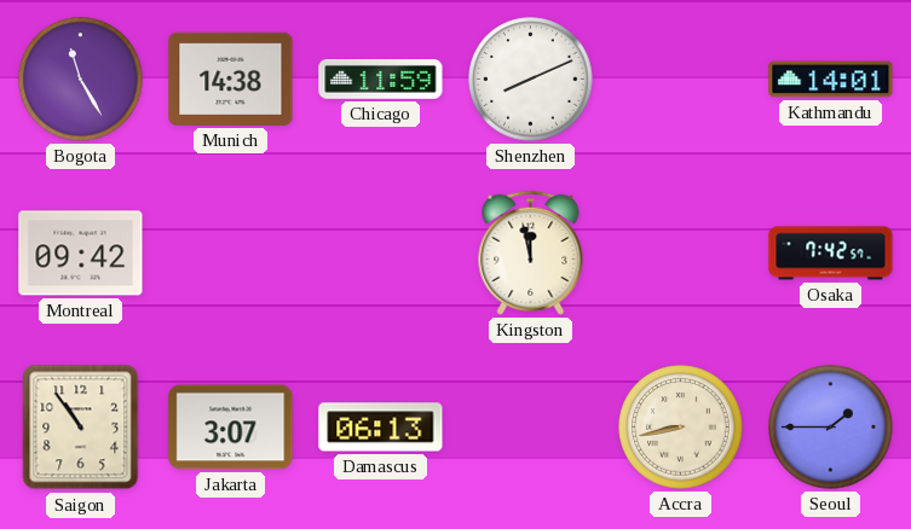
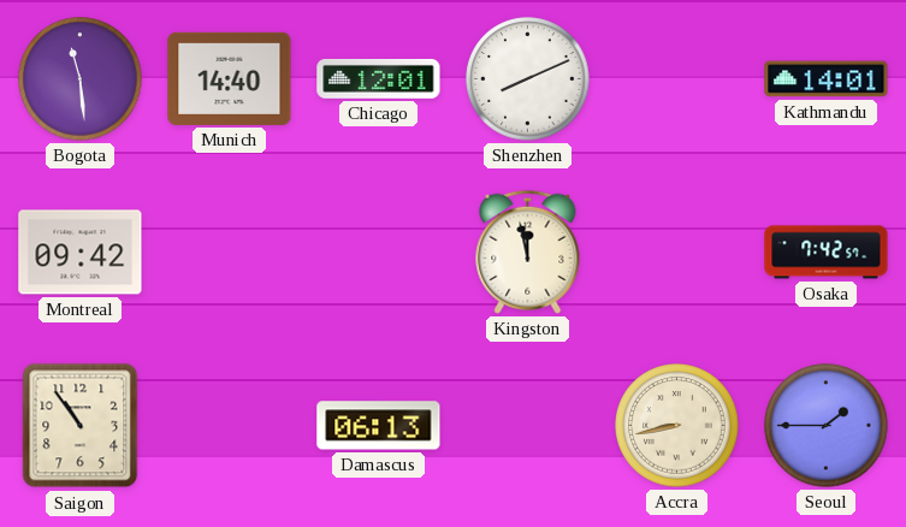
Bogota: 11:25 -> 11:29 (81, 79)
Munich: 14:38 -> 14:40 (230, 78)
Chicago: 11:59 -> 12:01 (379, 79)
Jakarta: 3:07 -> none (231, 428)
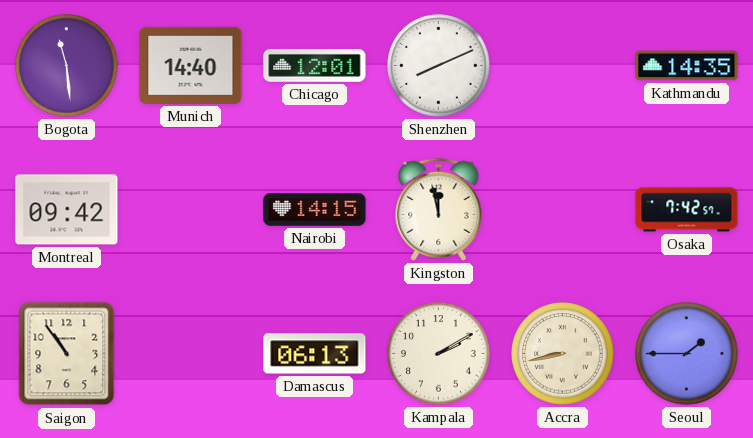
Kathmandu: 14:01 -> 14:35 (687, 66)
Nairobi: none -> 14:15 (315, 210)
Kampala: none -> 2:10 (439, 354)
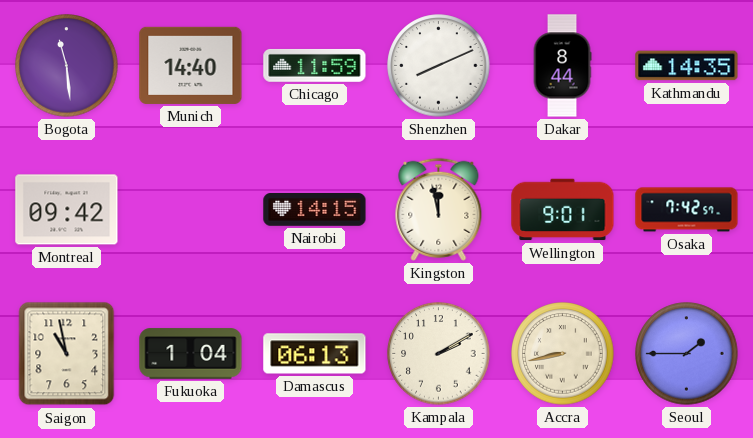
Chicago: 12:01 -> 11:59 (315, 66)
Dakar: none -> 8:44 (562, 66)
Wellington: none -> 9:01 (563, 210)
Saigon: 10:54 -> 10:58 (67, 354)
Fukuoka: none -> 1:04 (191, 354)
